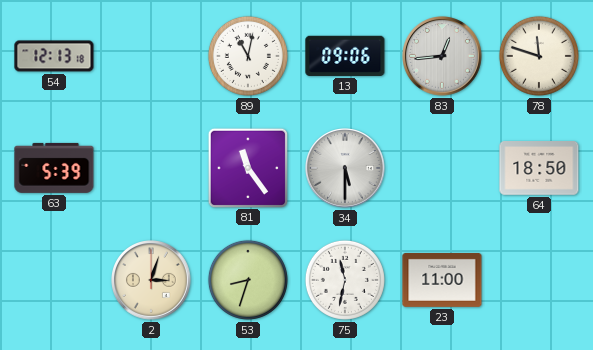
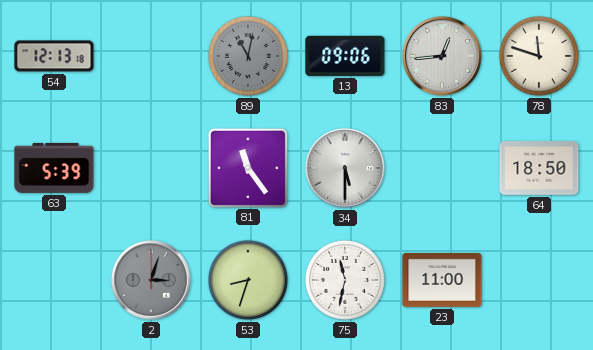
89 dial: white -> grey (248, 56)
2 dial: cream -> grey (152, 281)
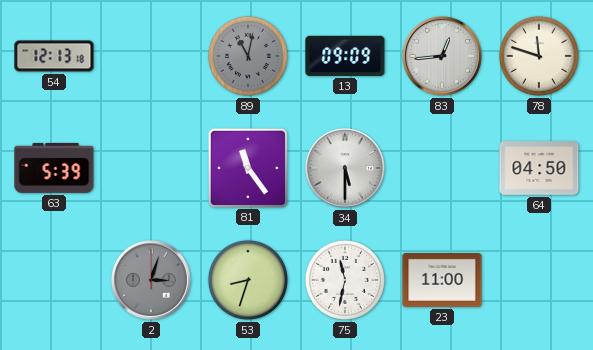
13: 09:06 -> 09:09 (345, 56)
64: 18:50 -> 04:50 (539, 169)
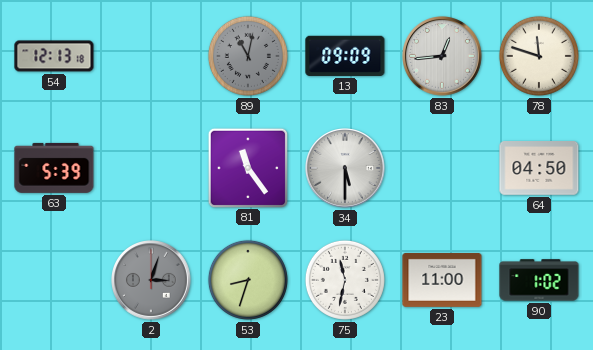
90: none -> 1:02 (539, 280)
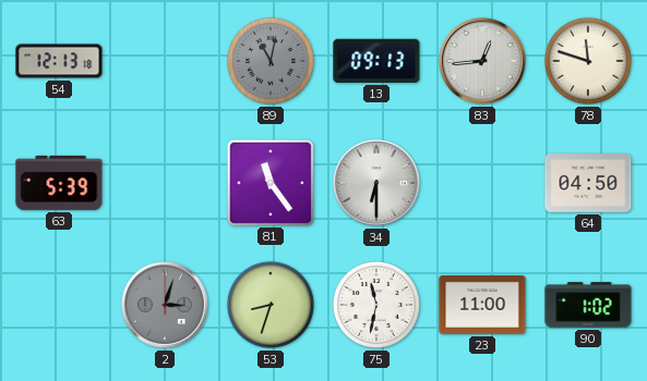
13: 09:09 -> 09:13 (376, 61)
34: 5:30 -> 6:30 (378, 184)
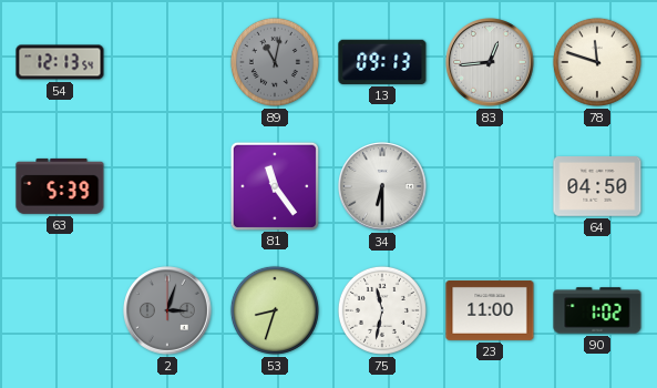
54: 12:13:18 -> 12:13:54 (60, 62)
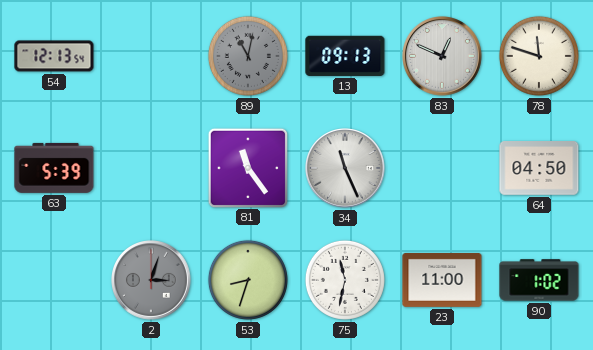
83: 12:44 -> 12:49 (443, 57)
34: 6:30 -> 11:26 (346, 169)
